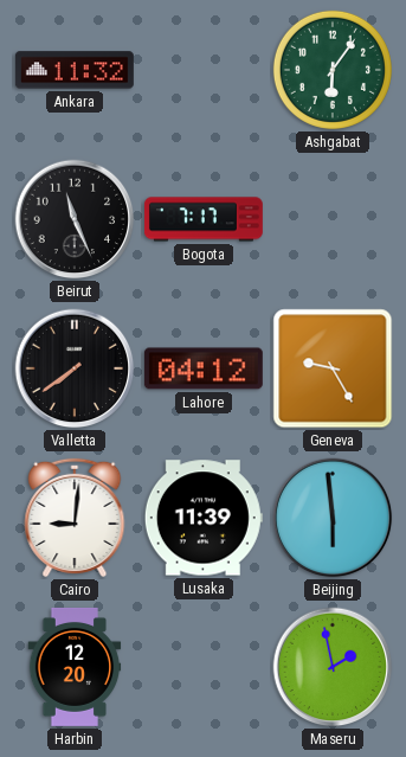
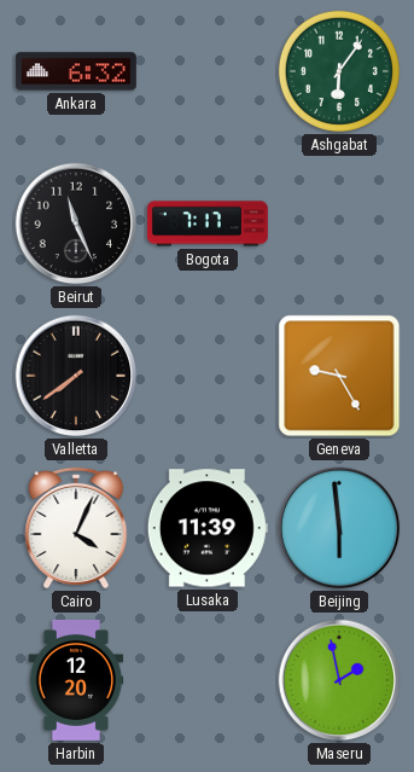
Ankara: 11:32 -> 6:32 (76, 71)
Lahore: 04:12 -> none (204, 368)
Cairo: 9:01 -> 4:04 (76, 528)
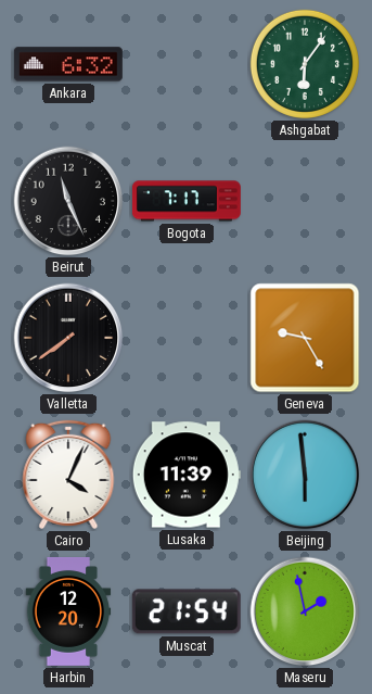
Muscat: none -> 21:54 (187, 611)
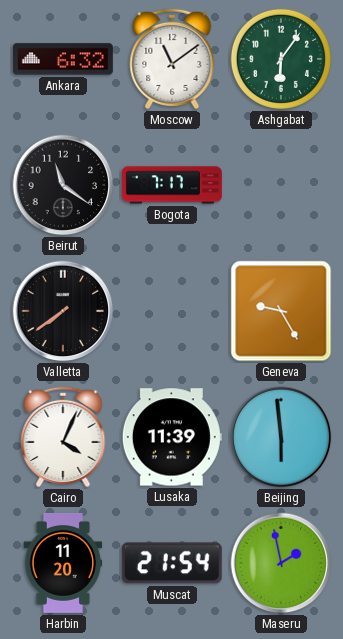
Moscow: none -> 11:09 (172, 59)
Beirut: 11:26 -> 11:21 (63, 185)
Harbin: 12:20 -> 11:20 (63, 563)
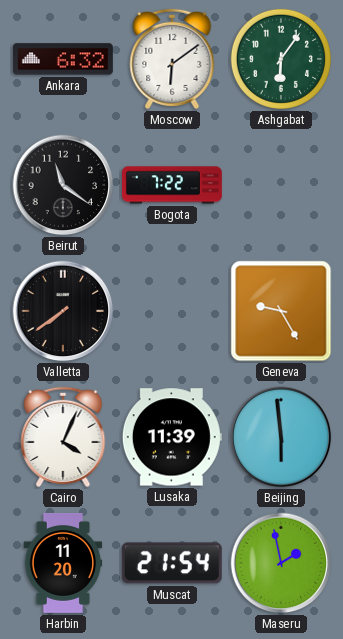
Moscow: 11:09 -> 6:09 (172, 59)
Bogota: 7:17 -> 7:22 (172, 185)
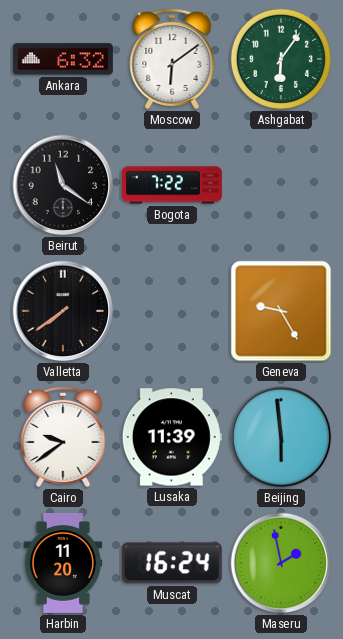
Cairo: 4:04 -> 9:39 (63, 437)
Muscat: 21:54 -> 16:24 (172, 563)
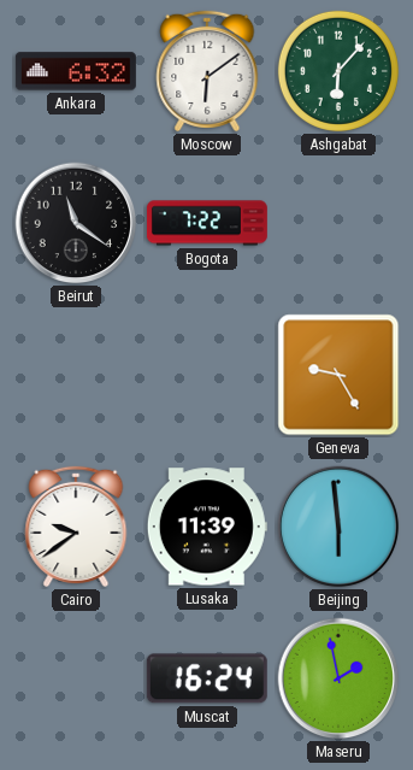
Ashgabat: 6:06 -> 6:07 (338, 71)
Valletta: 7:39 -> none (63, 311)
Harbin: 11:20 -> none (63, 563)
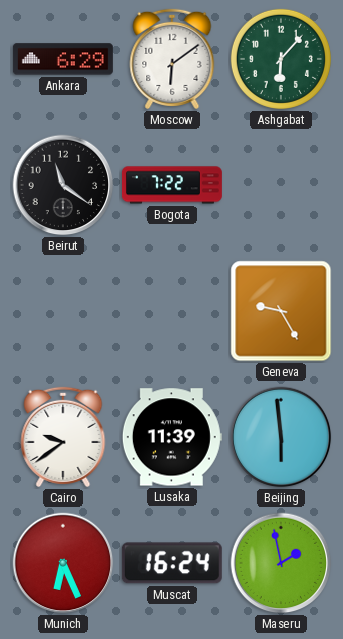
Ankara: 6:32 -> 6:29 (63, 59)
Munich: none -> 6:26 (63, 563)
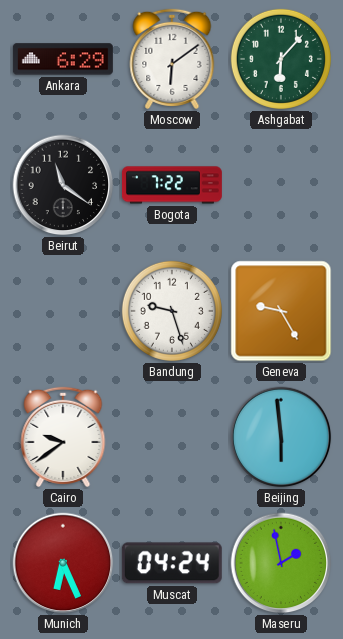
Bandung: none -> 9:27 (172, 311)
Lusaka: 11:39 -> none (172, 437)
Muscat: 16:24 -> 04:24 (172, 563)
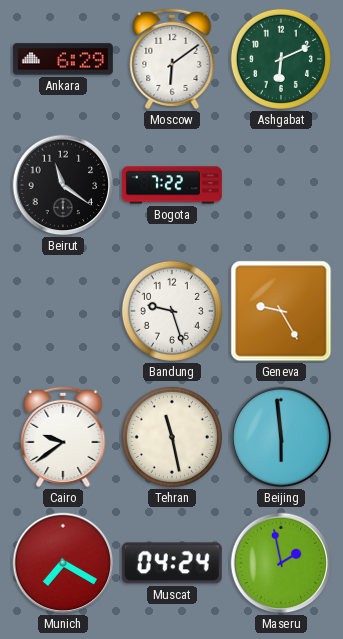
Ashgabat: 6:07 -> 6:11 (281, 59)
Tehran: none -> 11:28 (172, 437)
Munich: 6:26 -> 7:20 (63, 563)
